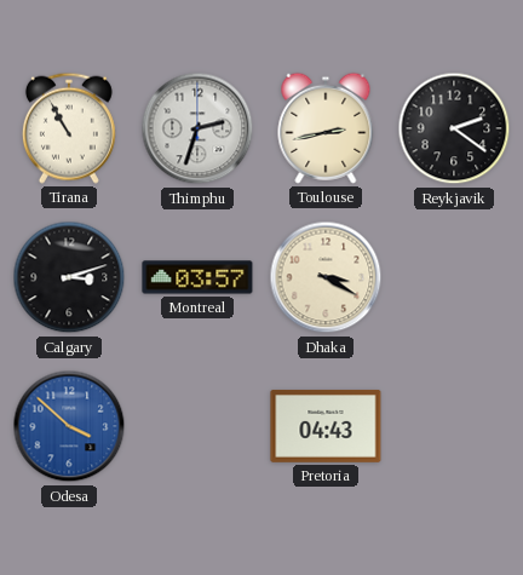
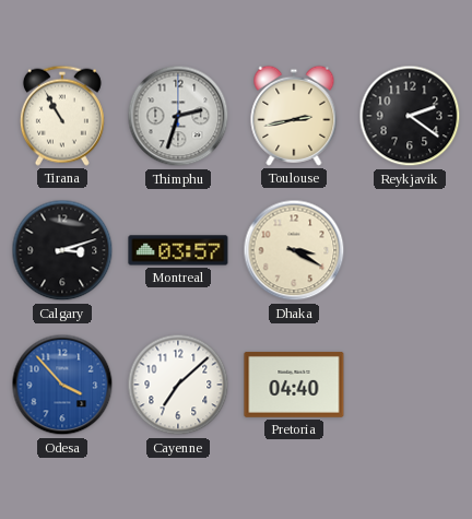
Odesa: 3:52 -> 3:53 (62, 385)
Cayenne: none -> 7:08 (178, 385)
Pretoria: 04:43 -> 04:40 (294, 385)
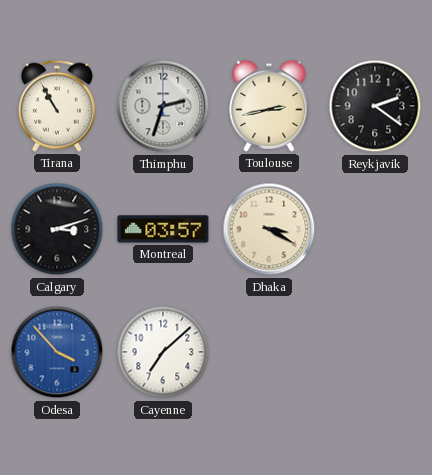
Pretoria: 04:40 -> none (294, 385)
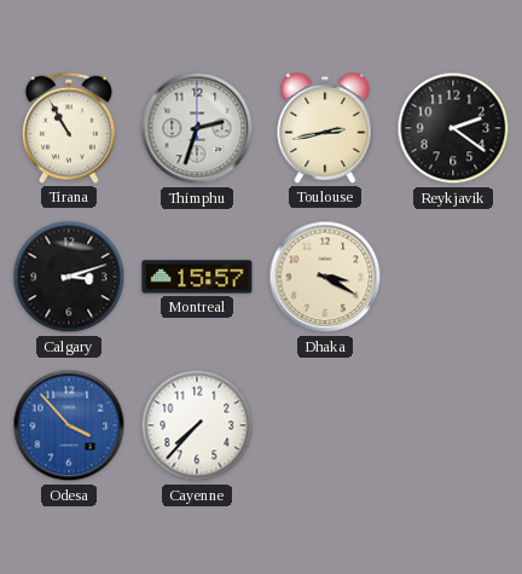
Montreal: 03:57 -> 15:57 (197, 277)
Cayenne: 7:08 -> 7:37 (197, 425)
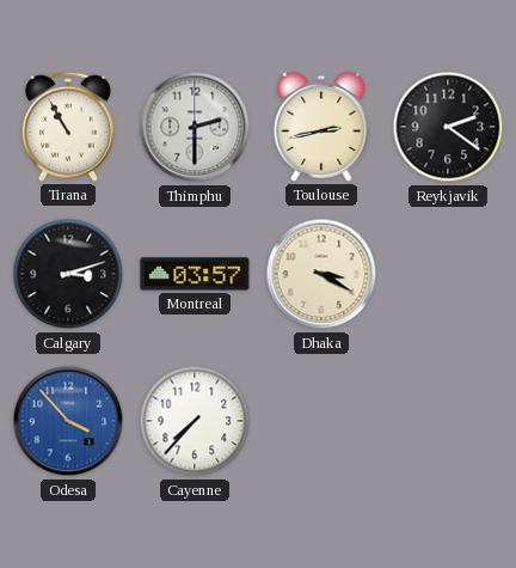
Thimphu: 2:33 -> 2:30 (195, 127)
Montreal: 15:57 -> 03:57 (195, 274)
